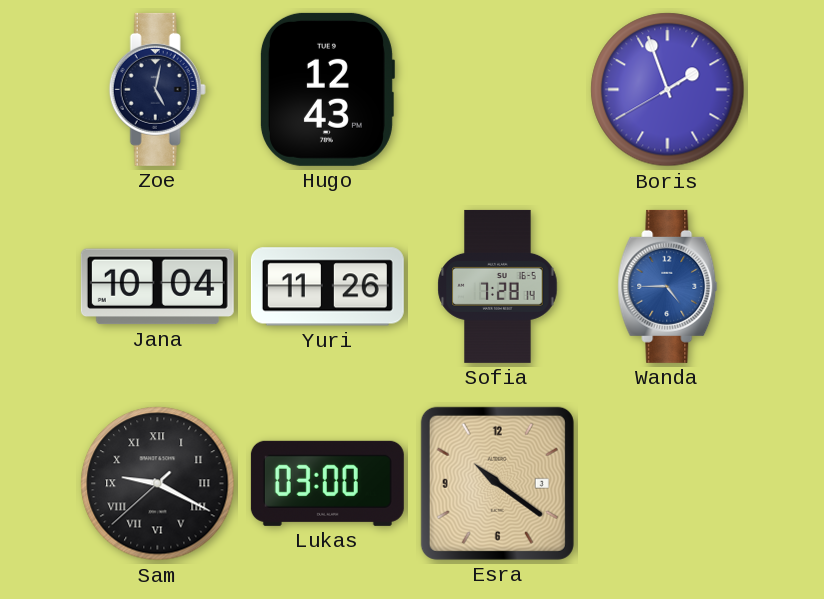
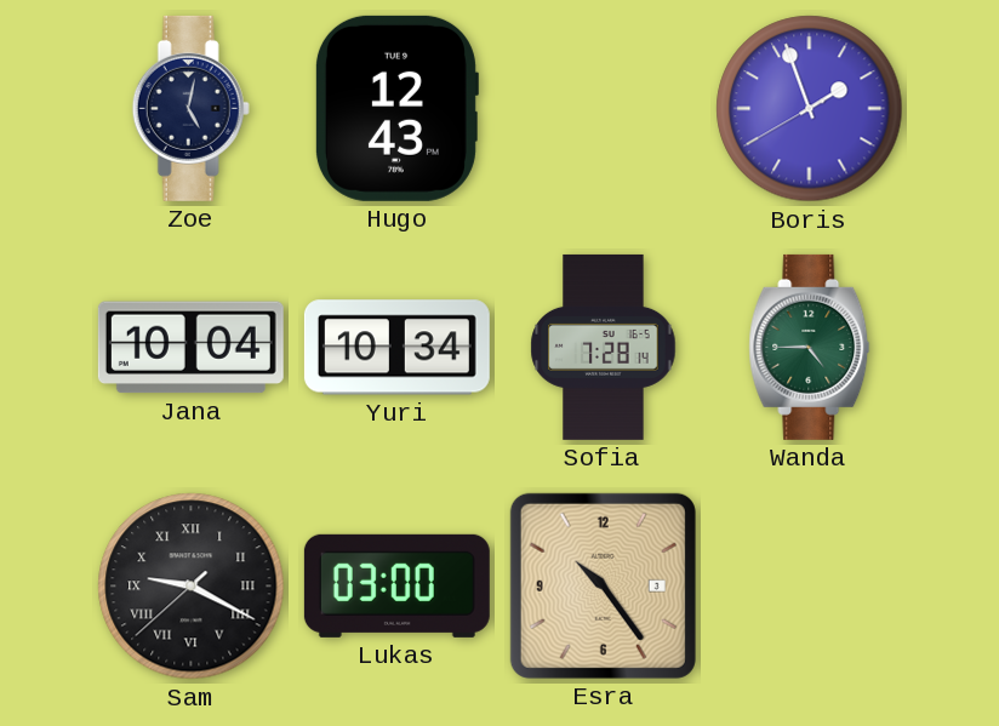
Yuri: 11:26 -> 10:34 (396, 348)
Wanda dial: blue -> green (810, 347)
Esra: 10:21 -> 10:24 (603, 585)
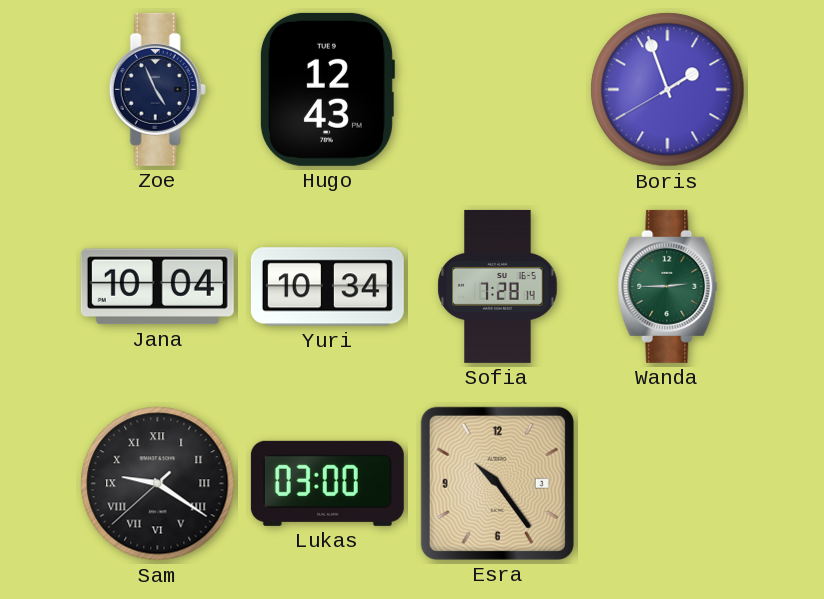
Zoe: 5:02 -> 4:56 (157, 89)
Wanda: 4:45 -> 2:45 (668, 286)
Sam: 9:19 -> 9:20 (158, 484)
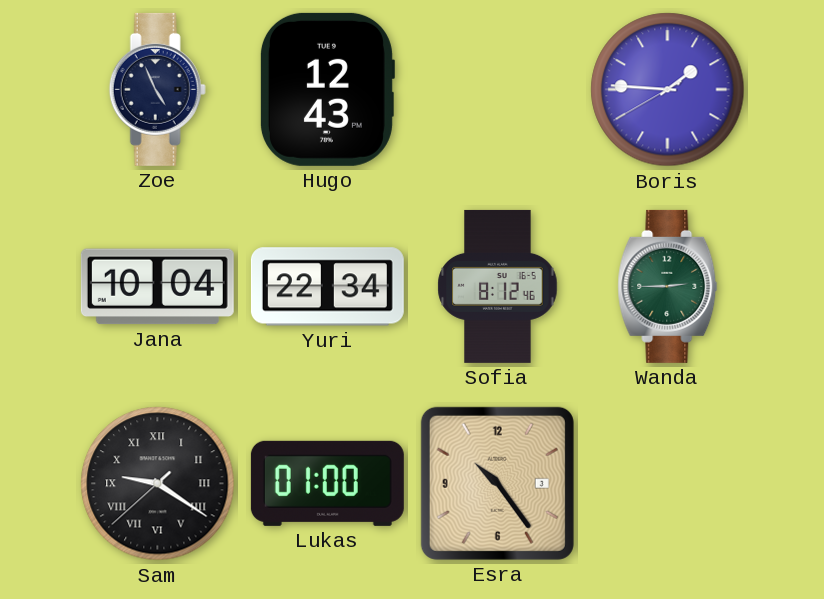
Boris: 1:56 -> 1:45 (668, 90)
Yuri: 10:34 -> 22:34 (327, 287)
Sofia: 7:28 -> 8:12 (498, 286)
Lukas: 03:00 -> 01:00 (327, 483)
